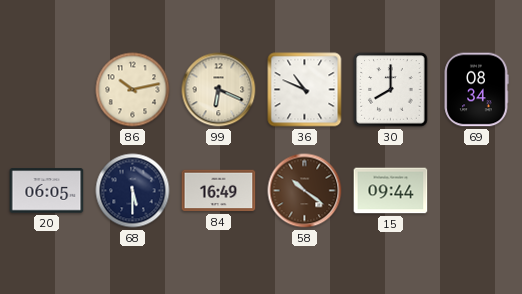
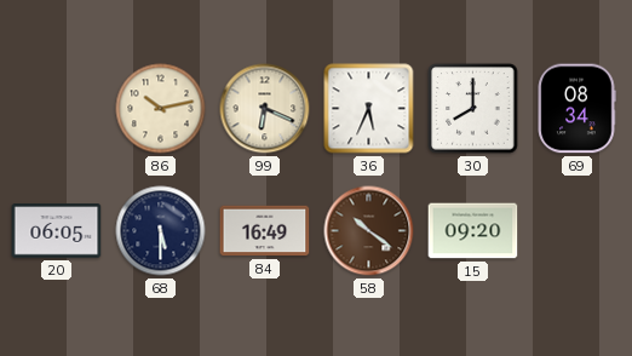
36: 10:49 -> 5:34 (369, 109)
15: 09:44 -> 09:20 (473, 231)
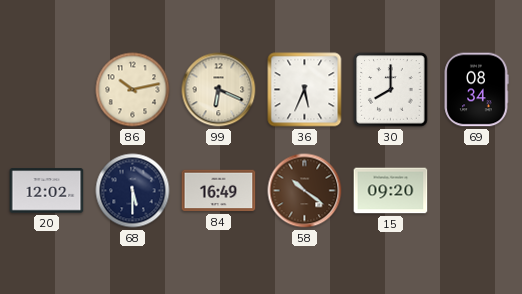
20: 06:05 -> 12:02 (47, 191)
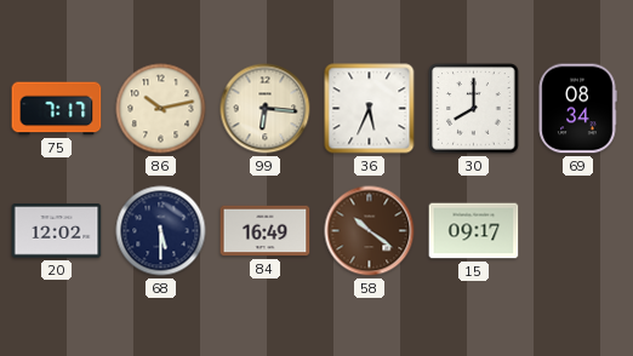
75: none -> 7:17 (57, 109)
99: 6:19 -> 6:16 (266, 109)
15: 09:20 -> 09:17 (474, 231)
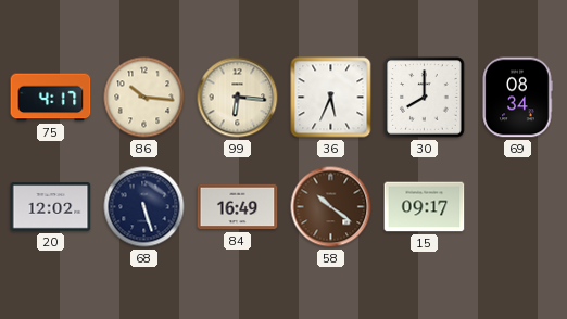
75: 7:17 -> 4:17 (51, 98)
86: 10:13 -> 10:16 (144, 98)
68: 5:30 -> 5:27 (144, 207)
